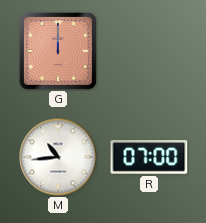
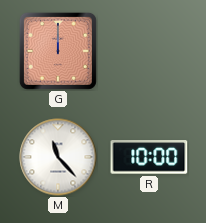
M: 10:44 -> 11:23 (58, 157)
R: 07:00 -> 10:00 (149, 157)
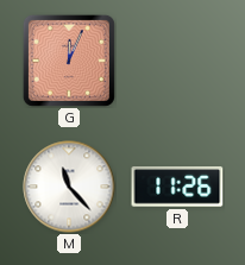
G: 12:00 -> 12:04 (69, 61)
R: 10:00 -> 11:26 (177, 187)
